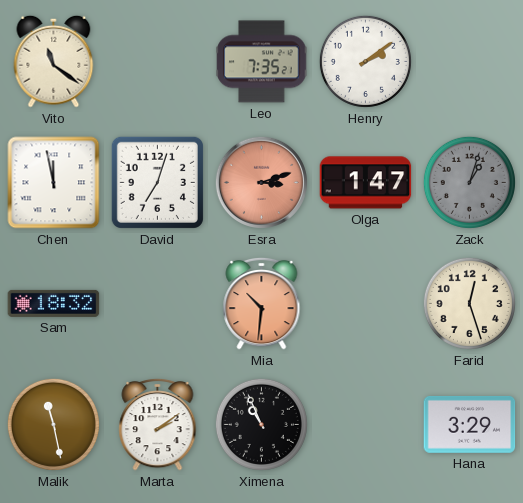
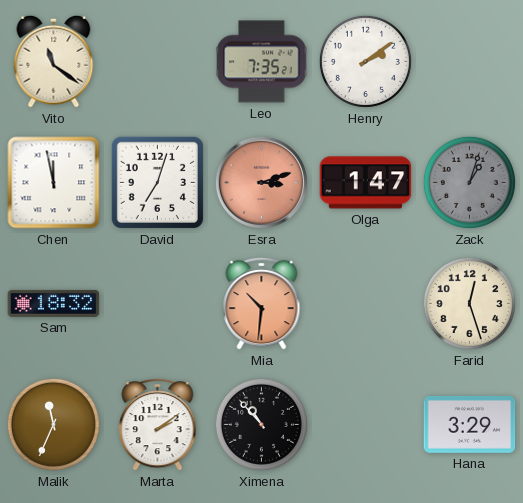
Malik: 11:28 -> 11:34 (53, 424)
Ximena: 10:56 -> 10:53 (261, 424)
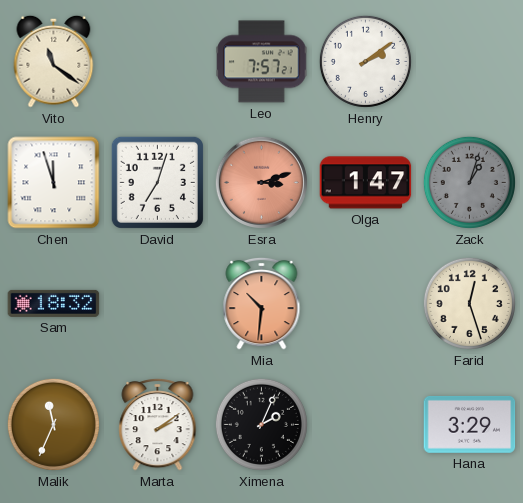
Leo: 7:35 -> 7:57 (262, 62)
Chen: 11:58 -> 11:57 (54, 183)
Ximena: 10:53 -> 2:04 (261, 424)
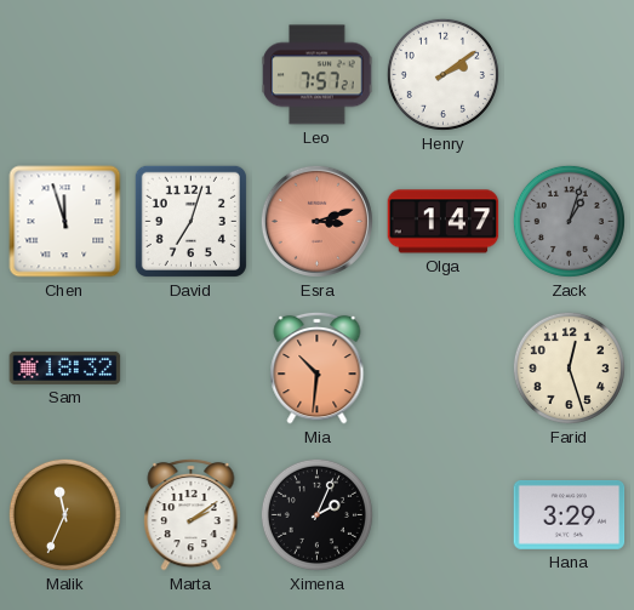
Vito: 11:21 -> none (54, 61)
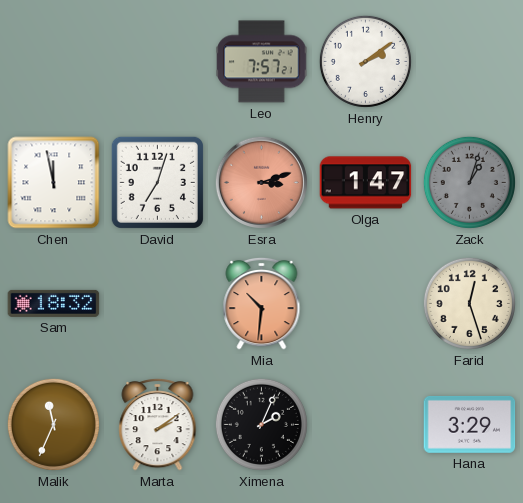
Chen: 11:57 -> 11:58 (54, 183)
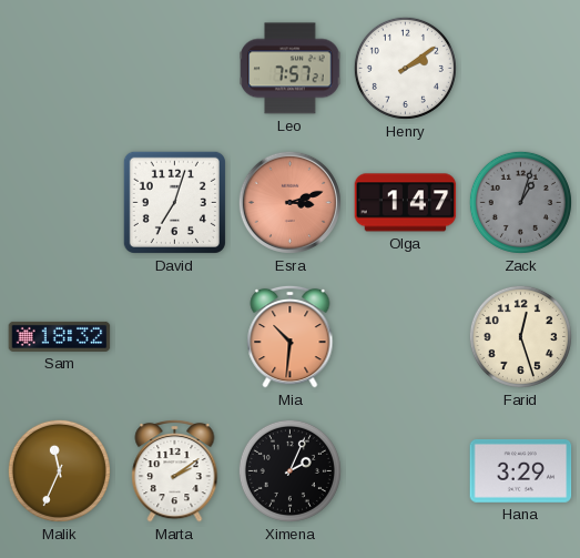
Chen: 11:58 -> none (54, 183)
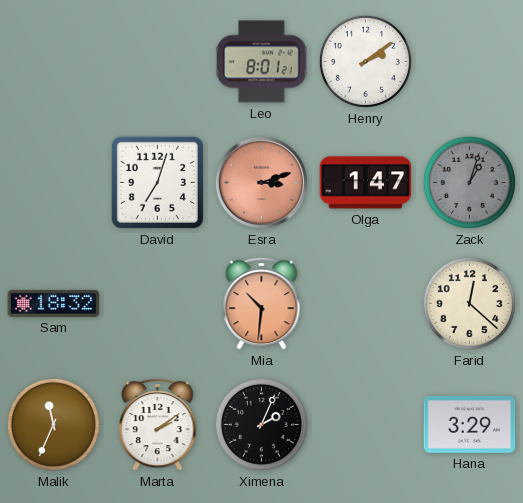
Leo: 7:57 -> 8:01 (262, 62)
Farid: 12:27 -> 12:22 (469, 303)
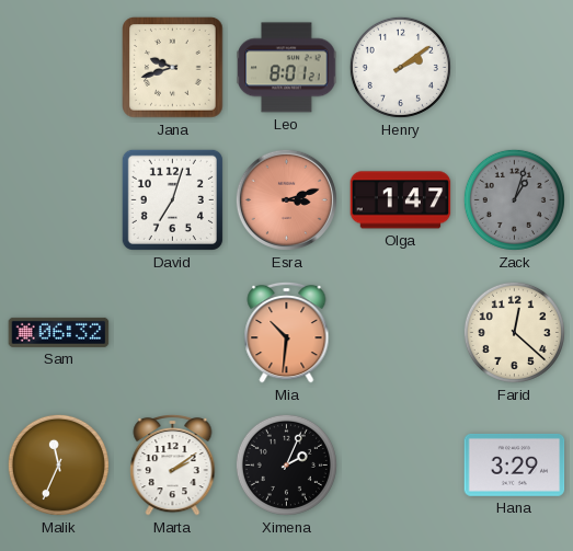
Jana: none -> 9:42 (173, 68)
Sam: 18:32 -> 06:32 (59, 332)
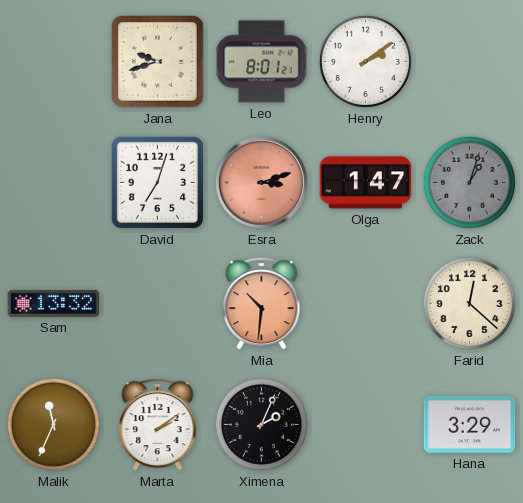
Sam: 06:32 -> 13:32 (54, 303)
